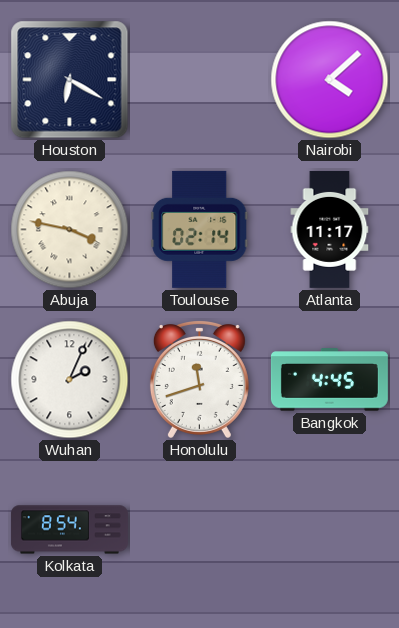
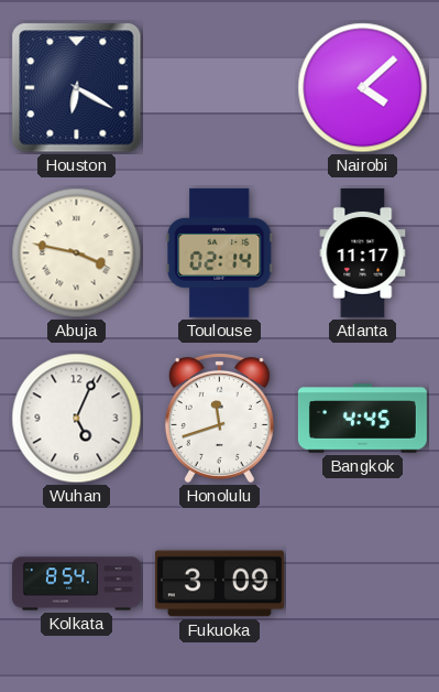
Wuhan: 2:04 -> 5:04 (77, 419)
Fukuoka: none -> 3:09 (219, 584)
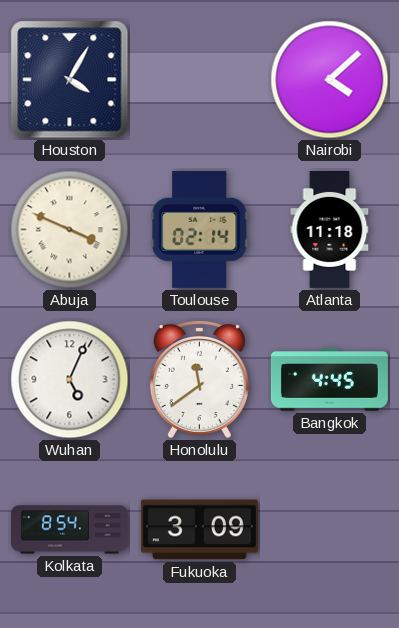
Houston: 6:20 -> 4:05 (70, 80)
Abuja: 3:47 -> 3:49 (70, 230)
Atlanta: 11:17 -> 11:18 (330, 229)
Honolulu: 11:42 -> 11:39 (199, 380)
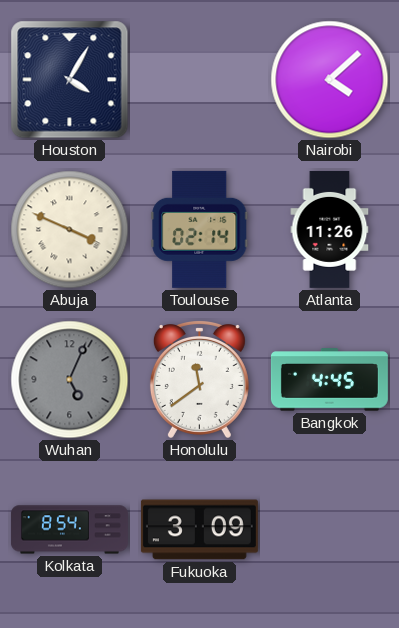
Atlanta: 11:18 -> 11:26 (330, 229)
Wuhan dial: white -> grey (70, 380)
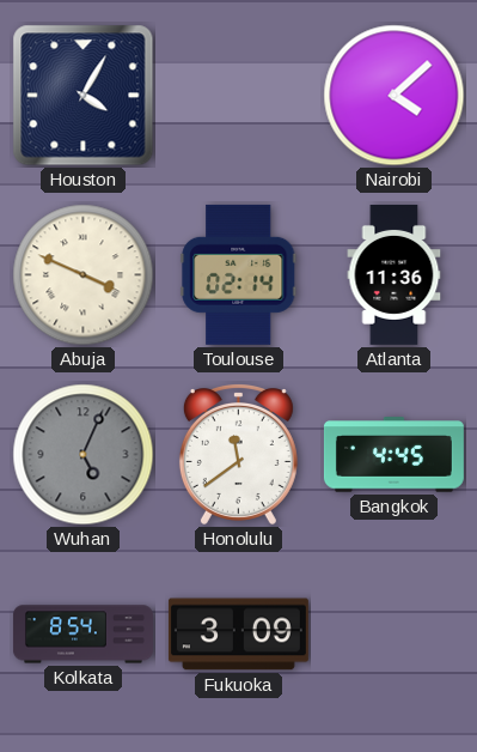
Atlanta: 11:26 -> 11:36 (395, 274)
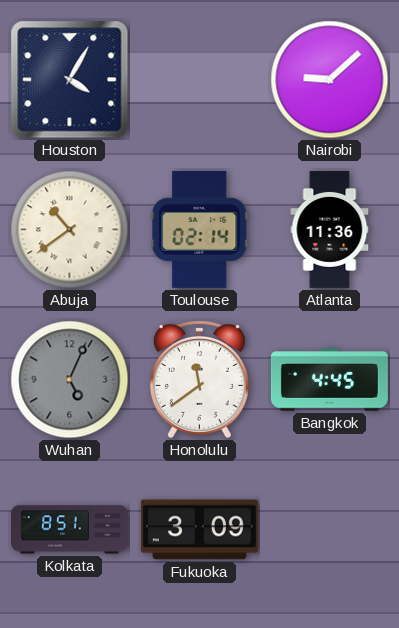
Nairobi: 4:08 -> 9:08 (330, 80)
Abuja: 3:49 -> 10:39 (70, 230)
Kolkata: 8:54 -> 8:51 (69, 530)
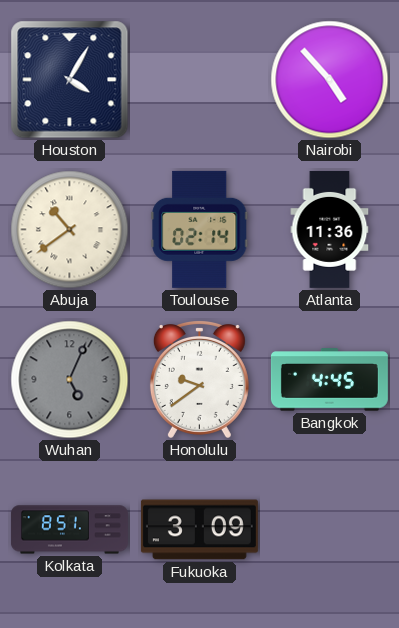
Nairobi: 9:08 -> 4:53 (330, 80)
Honolulu: 11:39 -> 9:39 (199, 380)
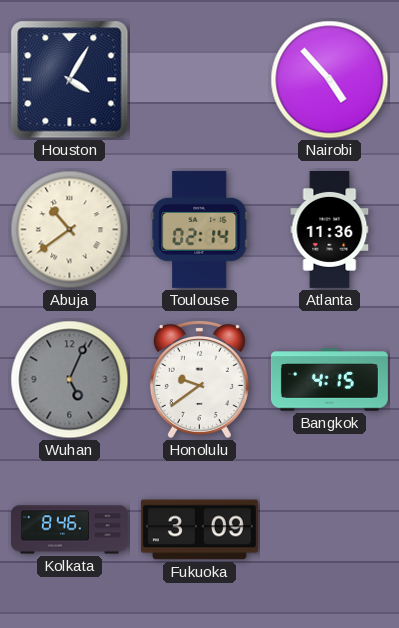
Bangkok: 4:45 -> 4:15 (329, 380)
Kolkata: 8:51 -> 8:46 (69, 530)
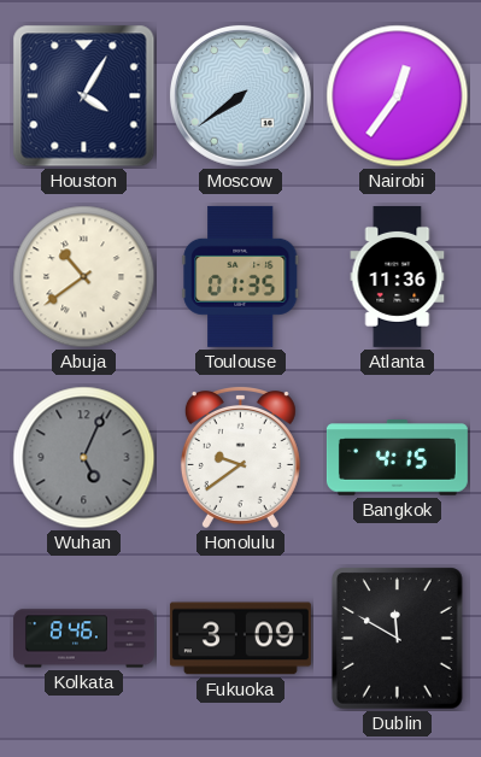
Moscow: none -> 7:39 (240, 95)
Nairobi: 4:53 -> 12:36 (398, 96)
Toulouse: 02:14 -> 01:35 (241, 276)
Dublin: none -> 11:50 (398, 639)
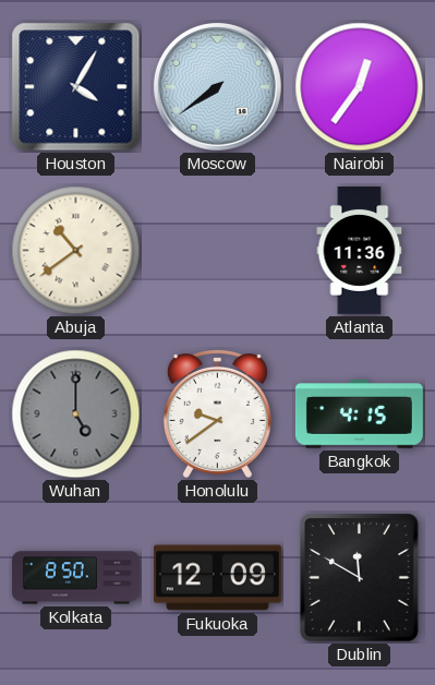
Toulouse: 01:35 -> none (241, 276)
Wuhan: 5:04 -> 5:00 (76, 414)
Kolkata: 8:46 -> 8:50 (75, 578)
Fukuoka: 3:09 -> 12:09 (217, 578)
